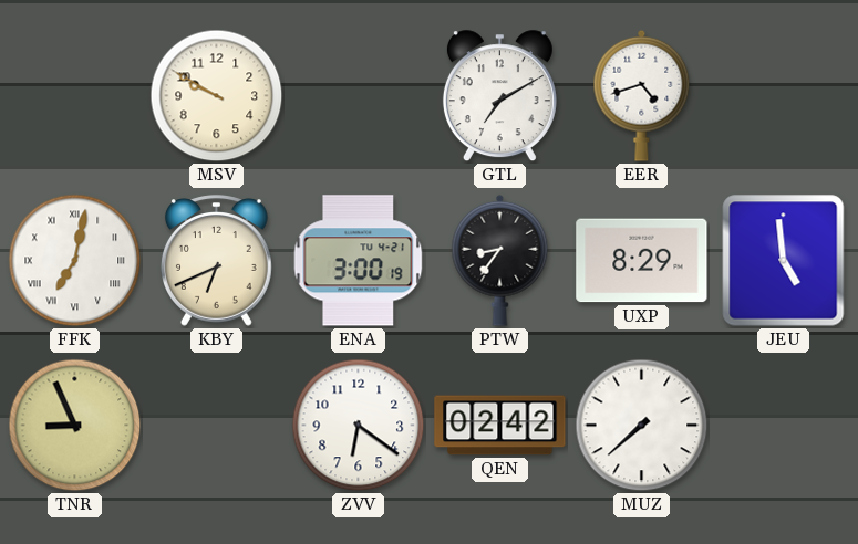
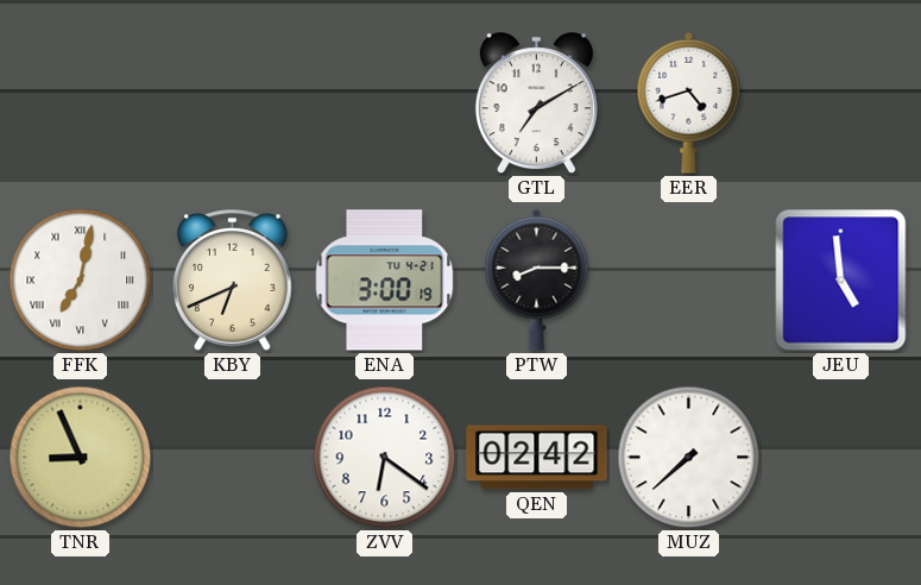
MSV: 9:50 -> none (217, 96)
PTW: 8:36 -> 8:15 (537, 279)
UXP: 8:29 -> none (642, 261)
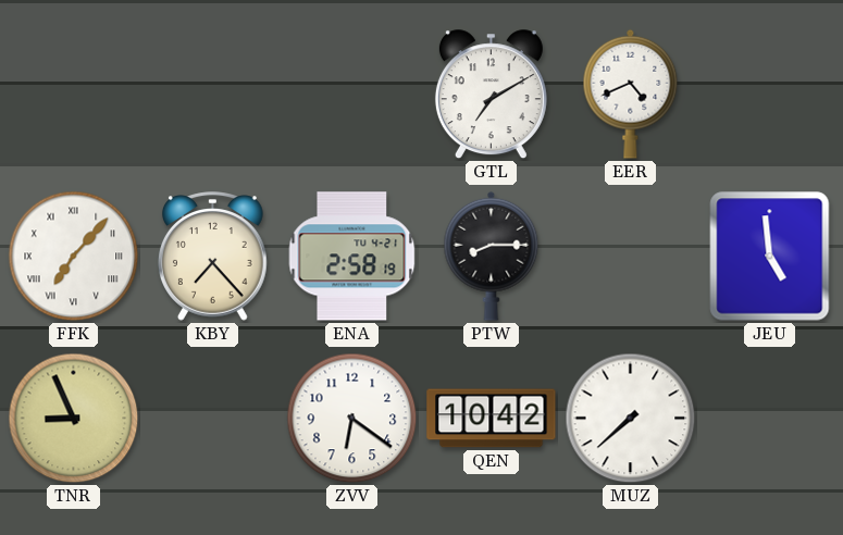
EER: 4:42 -> 4:41 (631, 94)
FFK: 7:02 -> 7:07 (74, 257)
KBY: 6:41 -> 7:23 (212, 257)
ENA: 3:00 -> 2:58 (352, 257)
QEN: 02:42 -> 10:42 (492, 419)
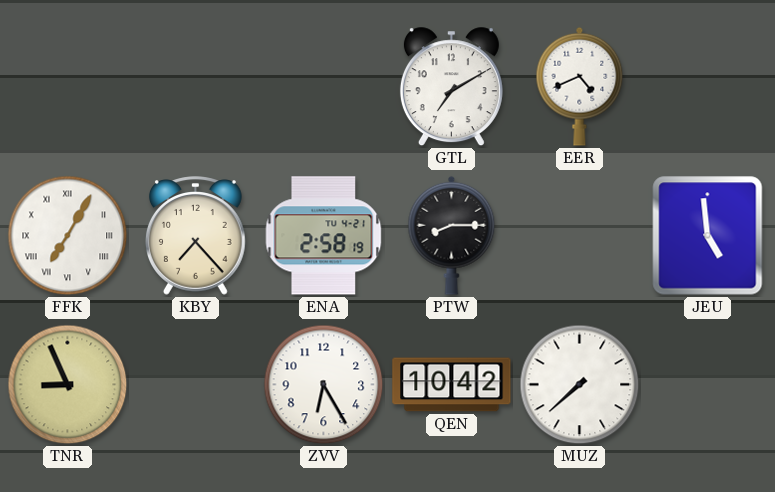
FFK: 7:07 -> 7:05 (68, 236)
ZVV: 6:21 -> 6:25 (324, 385)
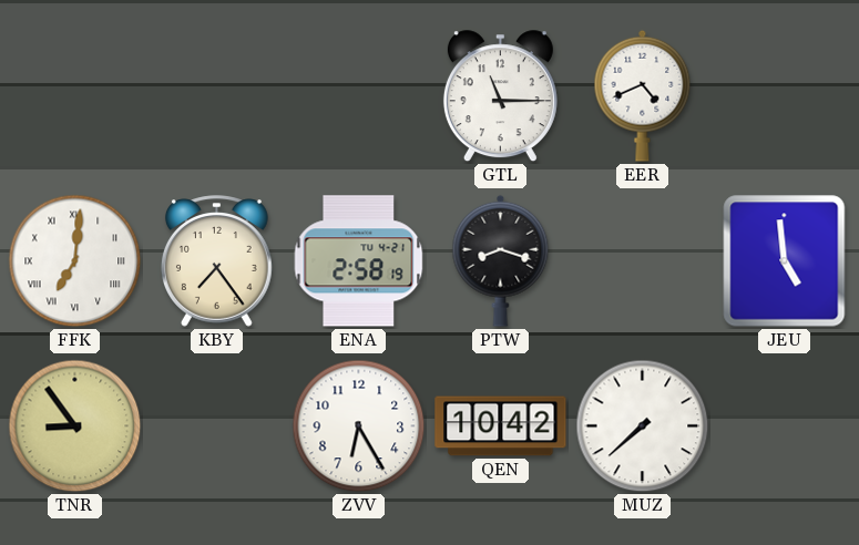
GTL: 7:10 -> 11:15 (500, 96)
FFK: 7:05 -> 7:01 (75, 261)
KBY: 7:23 -> 7:24 (216, 261)
PTW: 8:15 -> 8:18 (501, 260)
TNR: 8:56 -> 8:54 (75, 426)
